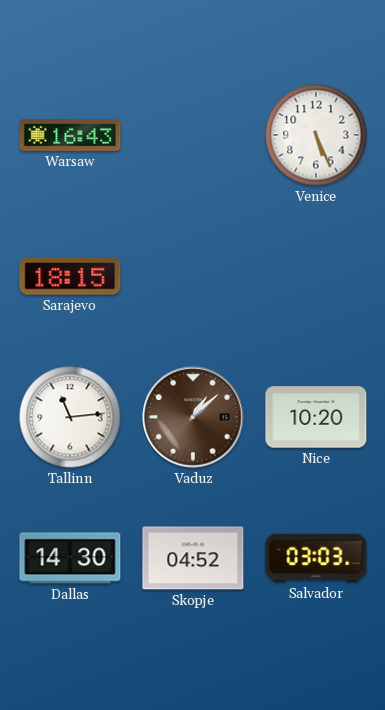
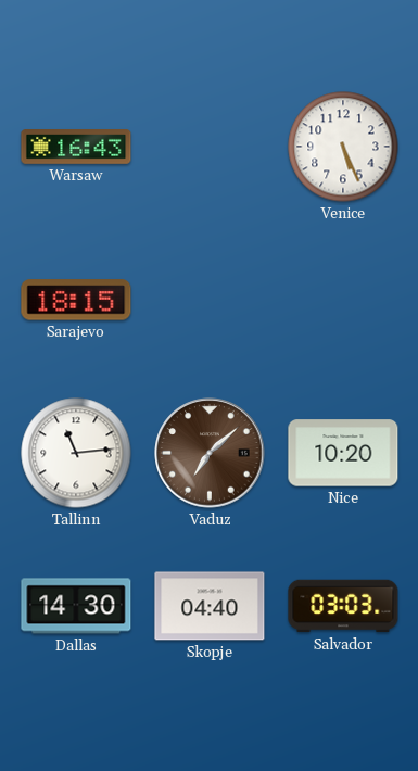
Vaduz: 1:08 -> 7:08 (210, 453)
Skopje: 04:52 -> 04:40 (210, 606)
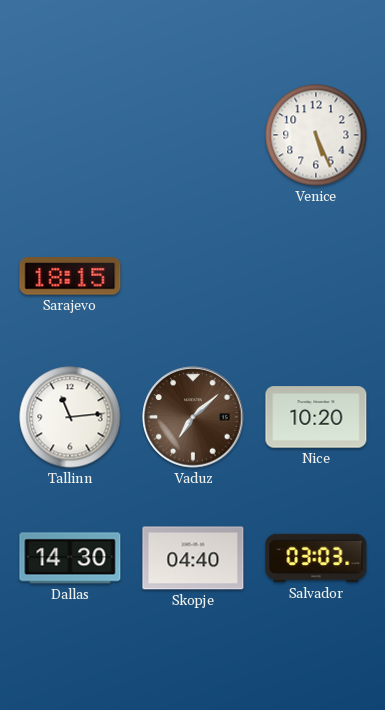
Warsaw: 16:43 -> none (76, 148)
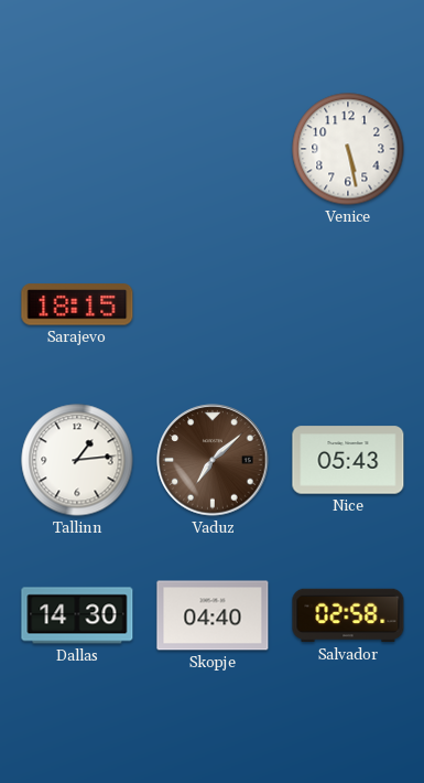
Venice: 5:26 -> 5:28 (348, 149)
Tallinn: 11:14 -> 1:14 (77, 460)
Nice: 10:20 -> 05:43 (348, 460)
Salvador: 03:03 -> 02:58 (348, 615)
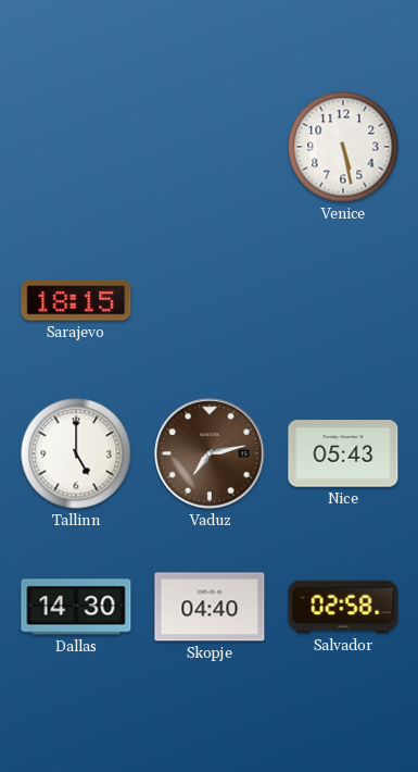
Tallinn: 1:14 -> 5:00 (76, 453)
Vaduz: 7:08 -> 7:13 (210, 453)
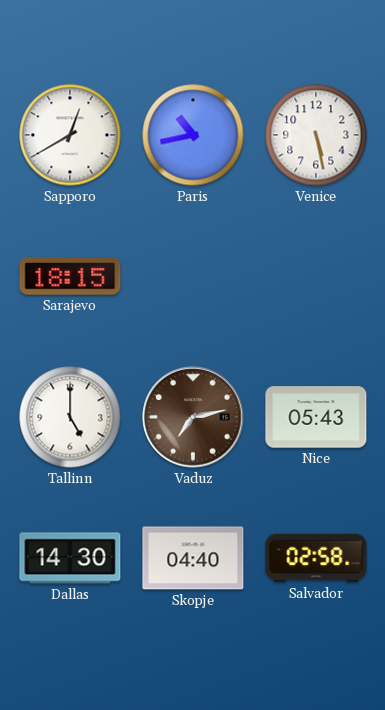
Sapporo: none -> 12:40 (70, 135)
Paris: none -> 10:43 (193, 135)
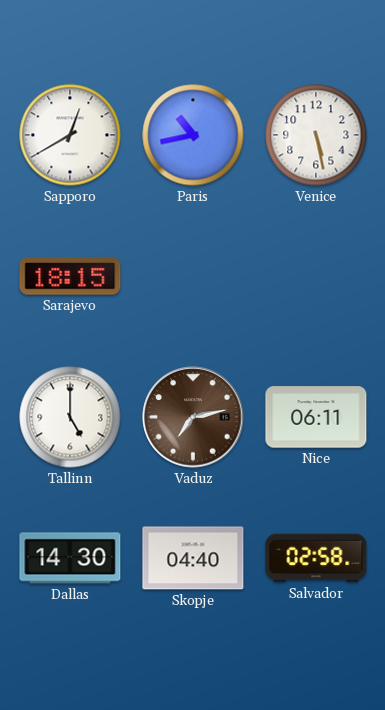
Nice: 05:43 -> 06:11 (316, 417)
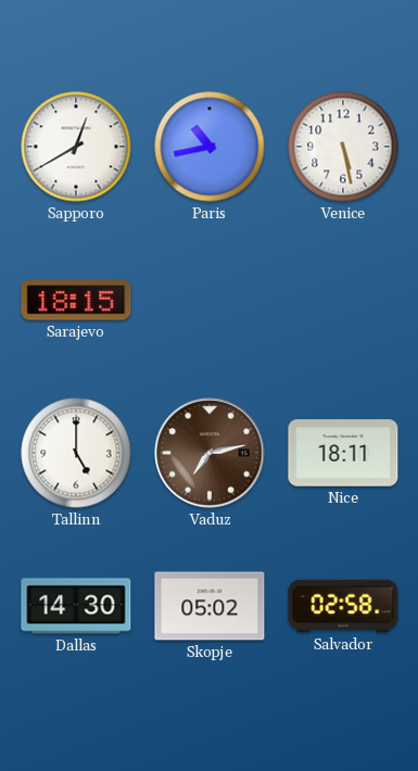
Nice: 06:11 -> 18:11 (343, 453)
Skopje: 04:40 -> 05:02 (210, 606)
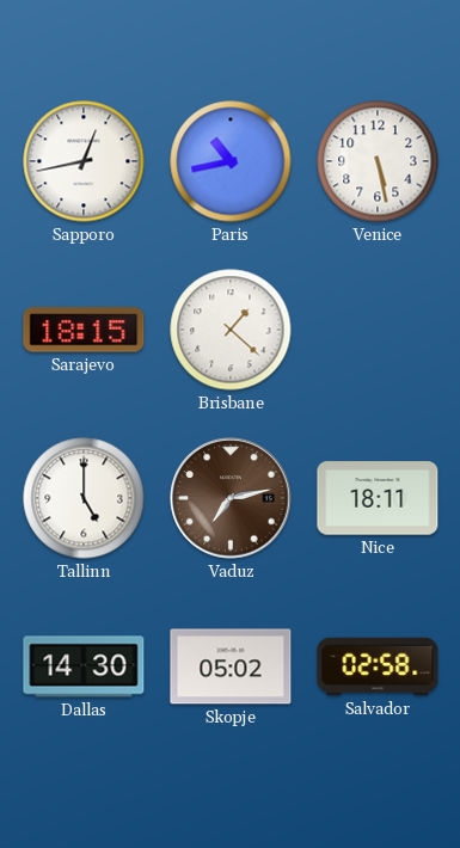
Sapporo: 12:40 -> 12:43 (84, 161)
Brisbane: none -> 1:22 (231, 330)
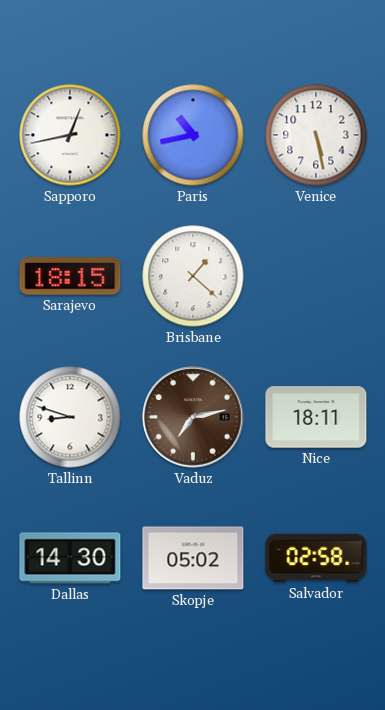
Tallinn: 5:00 -> 8:48 (70, 417)
